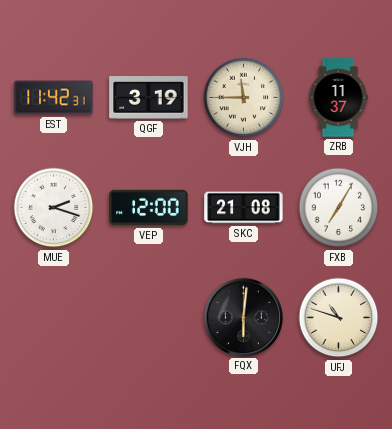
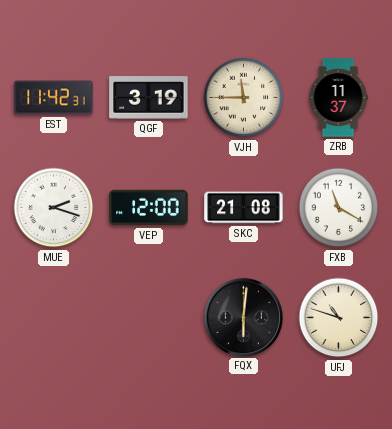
FXB: 7:05 -> 11:20 (339, 208)
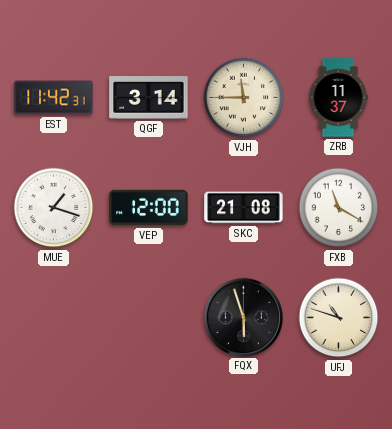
QGF: 3:19 -> 3:14 (149, 98)
MUE: 2:18 -> 1:18 (54, 208)
FQX: 6:01 -> 5:57 (243, 317)
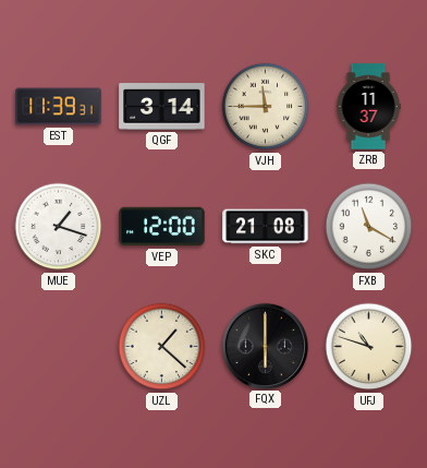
EST: 11:42 -> 11:39 (59, 107)
UZL: none -> 1:22 (162, 347)
FQX: 5:57 -> 6:00 (265, 346)
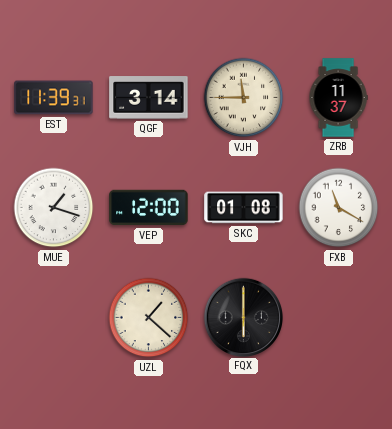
SKC: 21:08 -> 01:08 (244, 208)
UFJ: 10:48 -> none (369, 347)
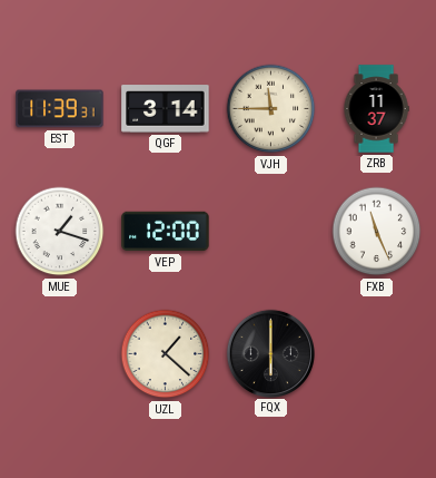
SKC: 01:08 -> none (244, 208)
FXB: 11:20 -> 11:26 (377, 232)
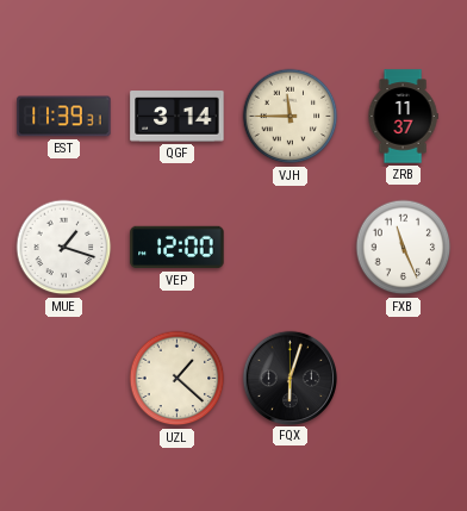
FQX: 6:00 -> 6:03 (289, 378)
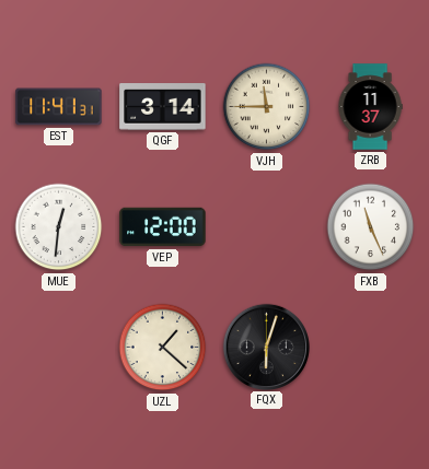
EST: 11:39 -> 11:41 (59, 107)
MUE: 1:18 -> 12:31 (59, 227)
